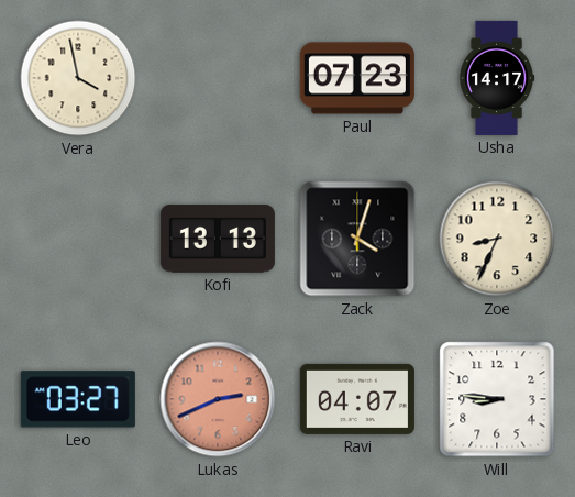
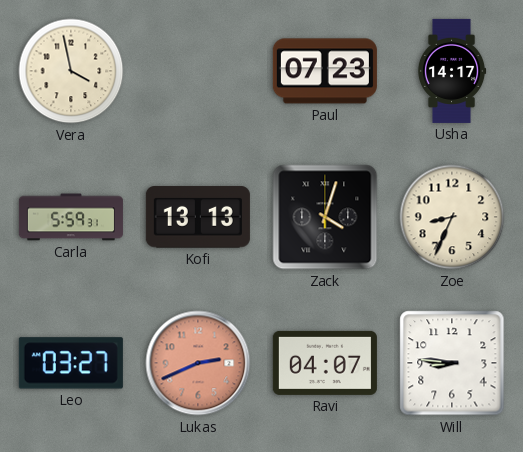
Carla: none -> 5:59 (71, 217)
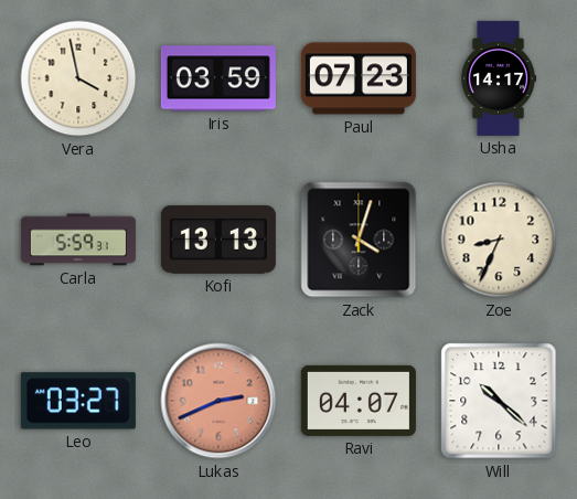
Iris: none -> 03:59 (218, 78)
Will: 8:46 -> 10:22 (499, 401)
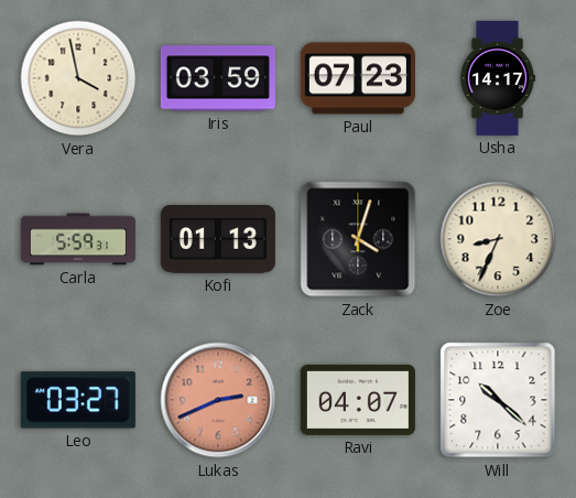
Kofi: 13:13 -> 01:13 (218, 239)
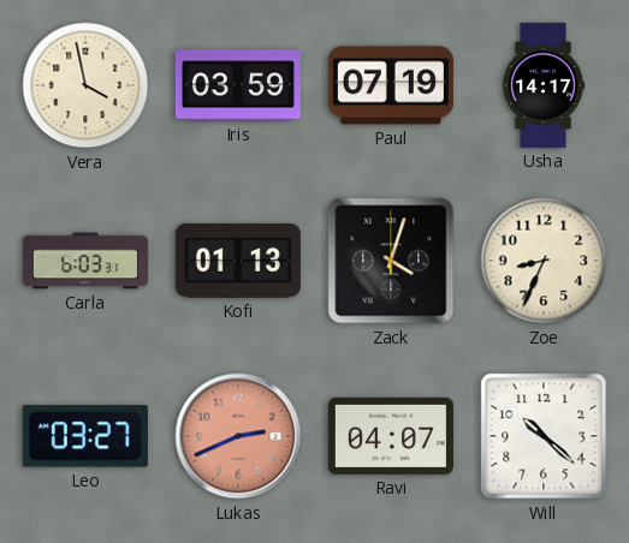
Paul: 07:23 -> 07:19 (391, 85)
Carla: 5:59 -> 6:03 (85, 261)
